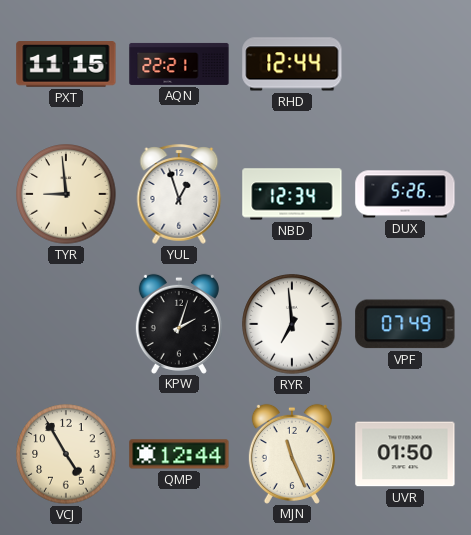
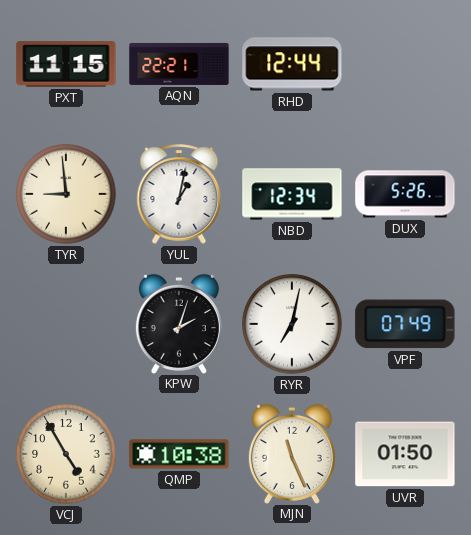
YUL: 12:57 -> 1:02 (179, 194)
RYR: 6:59 -> 7:02 (292, 324)
QMP: 12:44 -> 10:38 (179, 454)
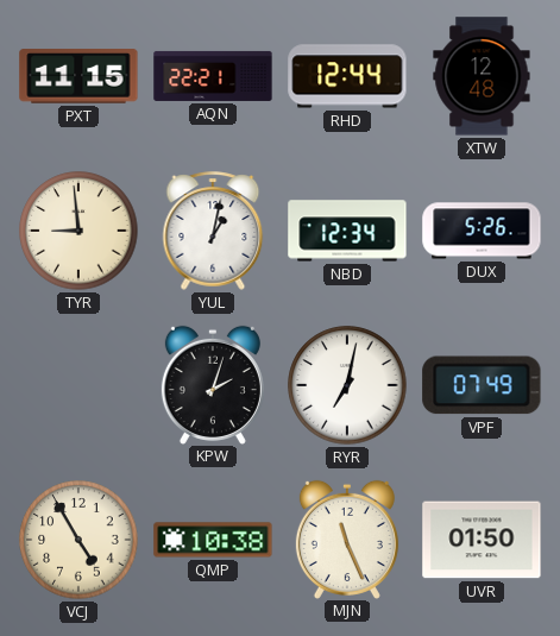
XTW: none -> 12:48 (482, 76)
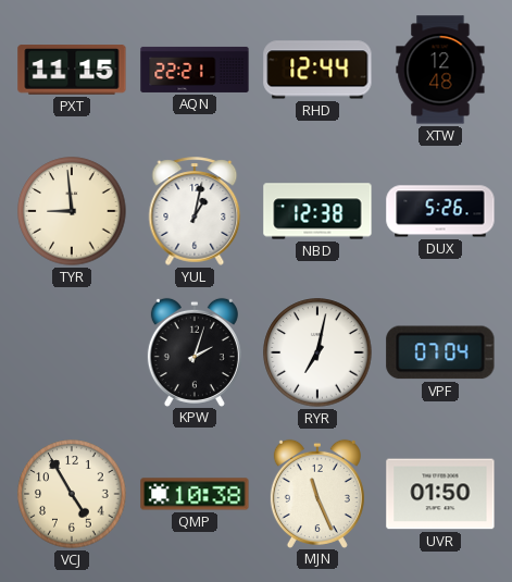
NBD: 12:34 -> 12:38 (317, 211)
VPF: 07:49 -> 07:04 (440, 352)
